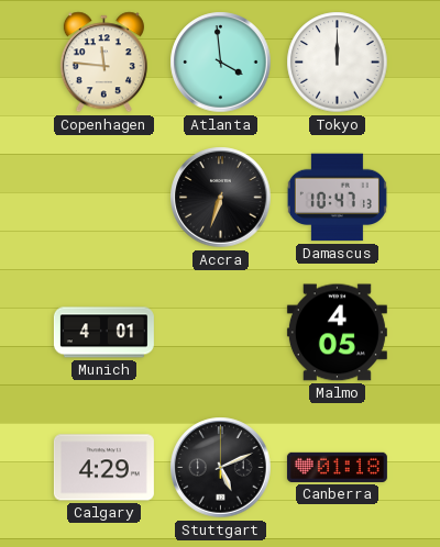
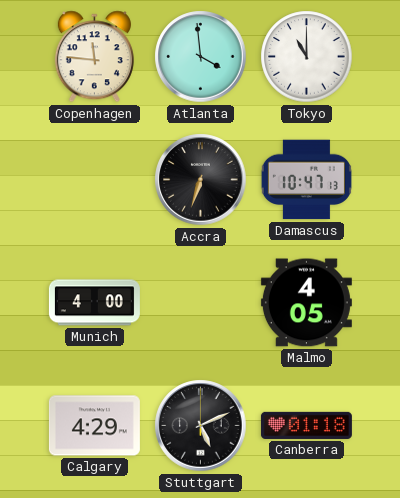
Tokyo: 12:00 -> 11:00 (307, 57)
Munich: 4:01 -> 4:00 (94, 303)
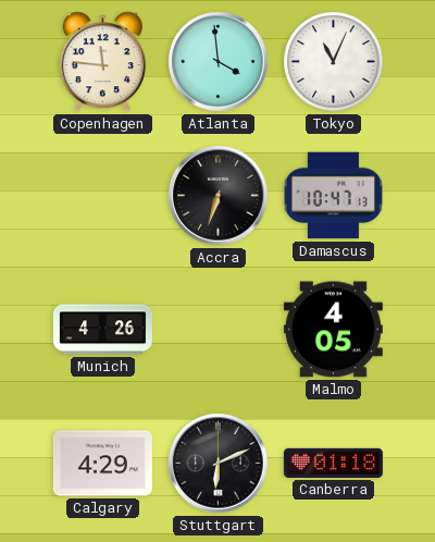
Tokyo: 11:00 -> 11:04 (334, 62)
Munich: 4:00 -> 4:26 (102, 330)
Stuttgart: 5:11 -> 6:11 (219, 464)
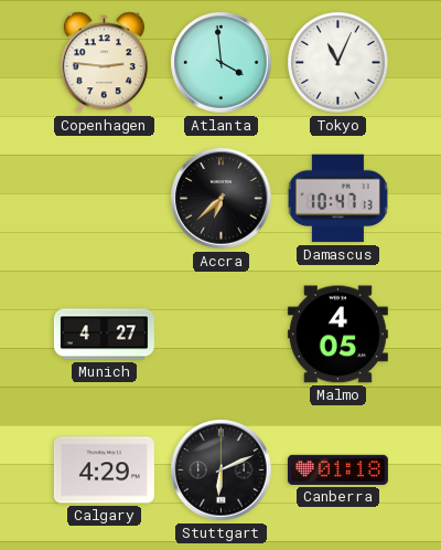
Copenhagen: 11:46 -> 2:46 (104, 63)
Accra: 6:33 -> 6:38 (222, 199)
Munich: 4:26 -> 4:27 (104, 335)
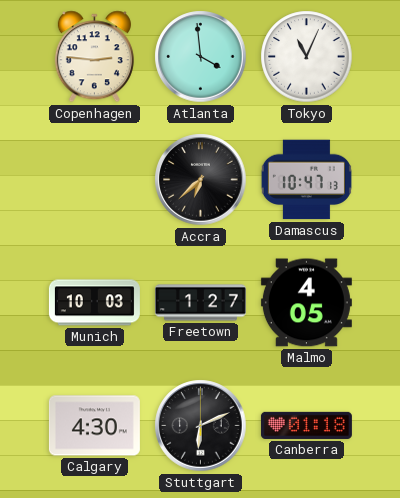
Munich: 4:27 -> 10:03 (94, 303)
Freetown: none -> 1:27 (200, 303)
Calgary: 4:29 -> 4:30 (94, 426)
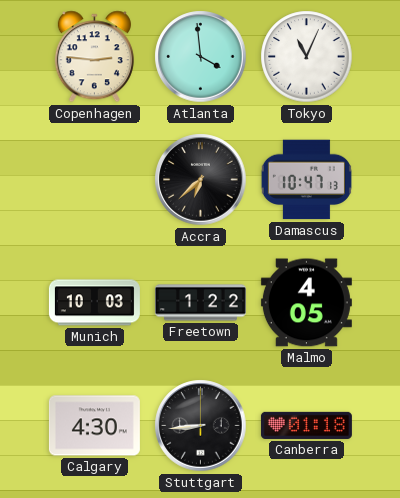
Freetown: 1:27 -> 1:22 (200, 303)
Stuttgart: 6:11 -> 8:44 (201, 426)
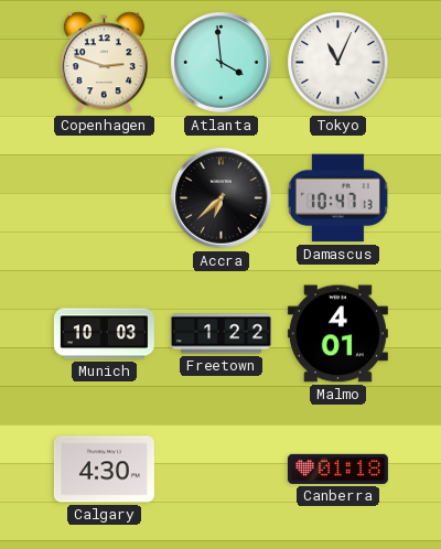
Copenhagen: 2:46 -> 2:48 (104, 63)
Malmo: 4:05 -> 4:01 (337, 334)
Stuttgart: 8:44 -> none (201, 426)
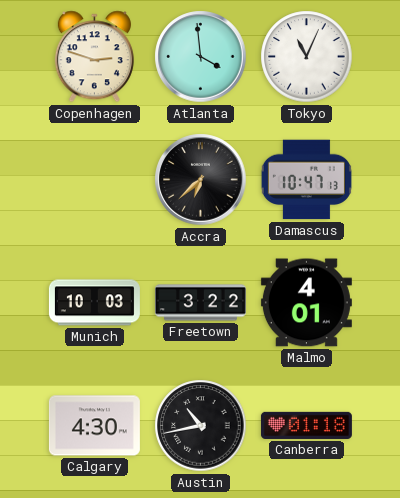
Freetown: 1:22 -> 3:22 (200, 303)
Austin: none -> 10:43 (201, 426)
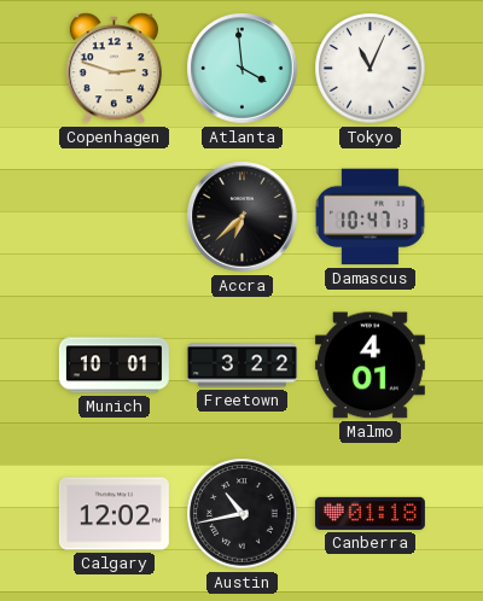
Munich: 10:03 -> 10:01 (114, 366)
Calgary: 4:30 -> 12:02 (114, 514)
